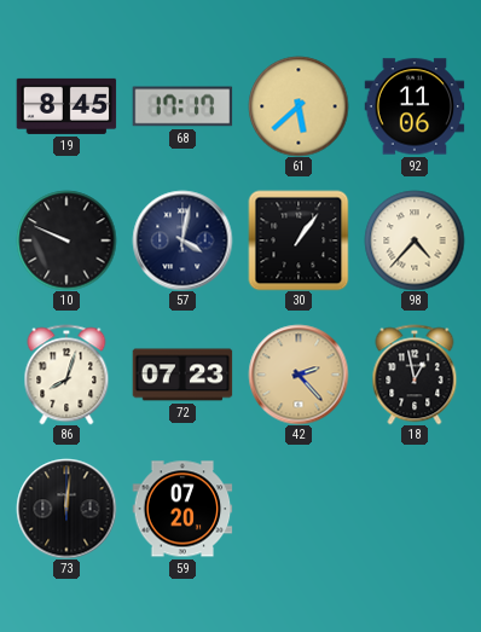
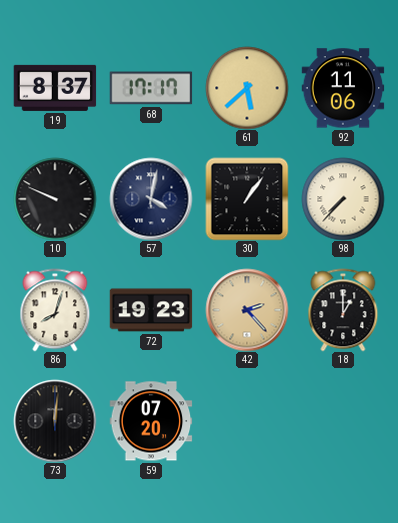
19: 8:45 -> 8:37 (55, 88)
98: 4:37 -> 7:37 (343, 199)
72: 07:23 -> 19:23 (151, 310)
18: 12:58 -> 1:00 (343, 310)
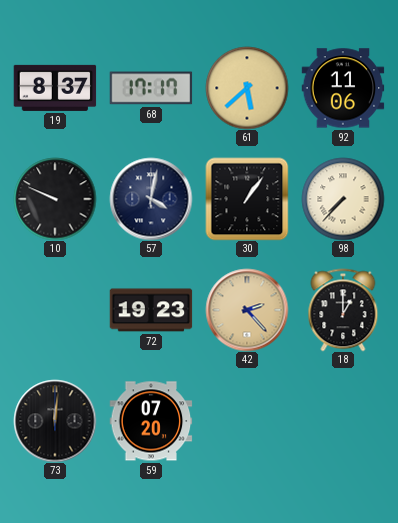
86: 8:03 -> none (55, 310)
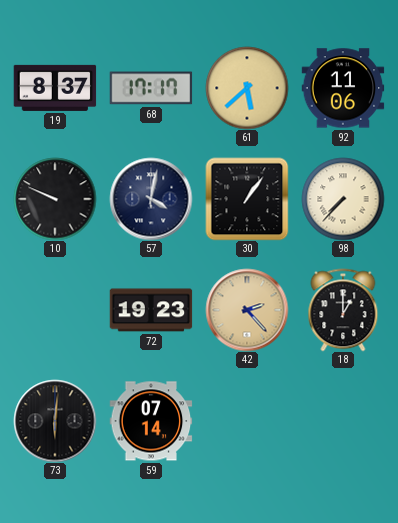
73: 12:01 -> 6:01 (55, 421)
59: 07:20 -> 07:14 (151, 421)
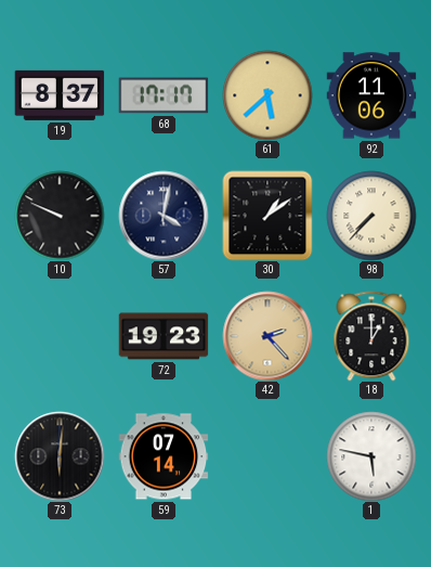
30: 1:06 -> 1:09 (267, 216)
1: none -> 5:47 (371, 456)
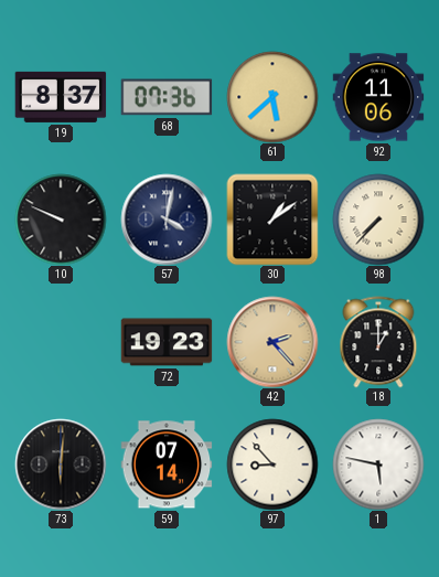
68: 17:17 -> 07:36 (167, 97)
97: none -> 8:53 (272, 464)
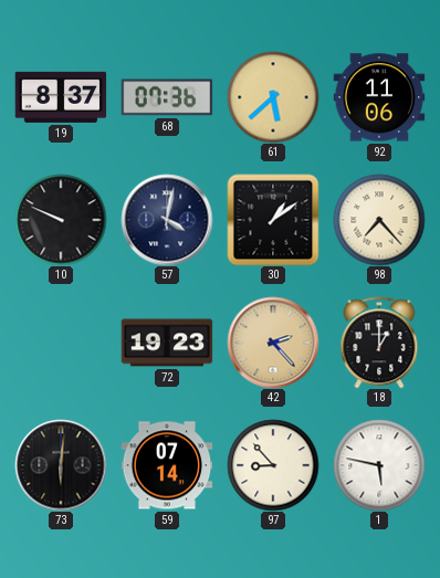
98: 7:37 -> 7:23 (379, 220)
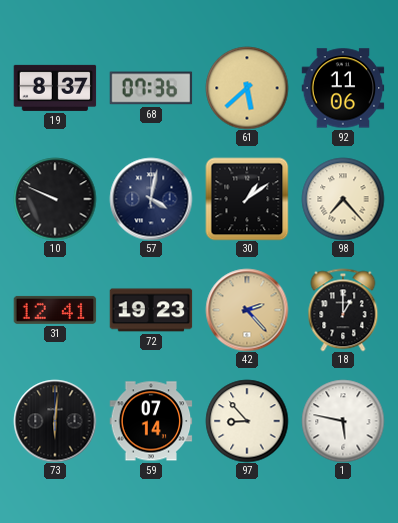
31: none -> 12:41 (55, 310)
